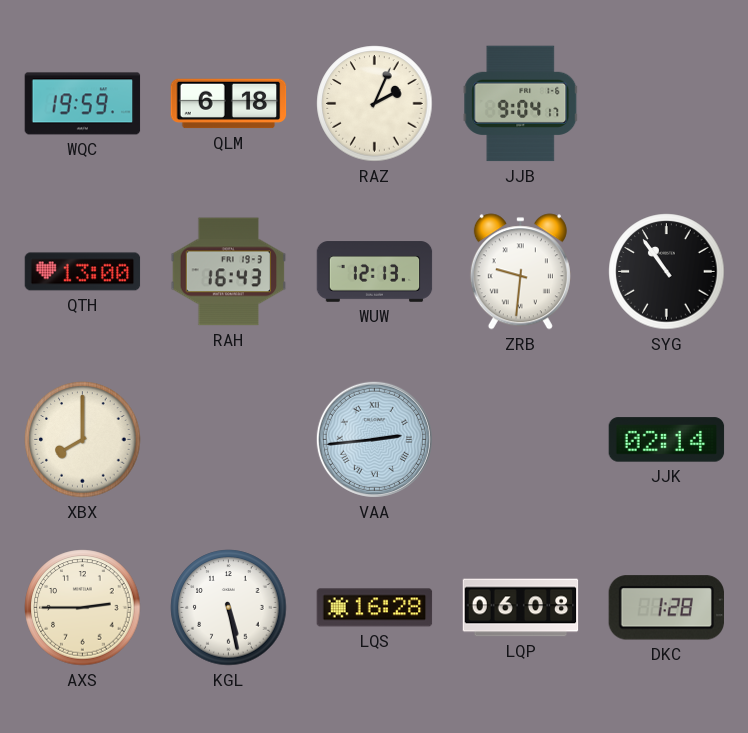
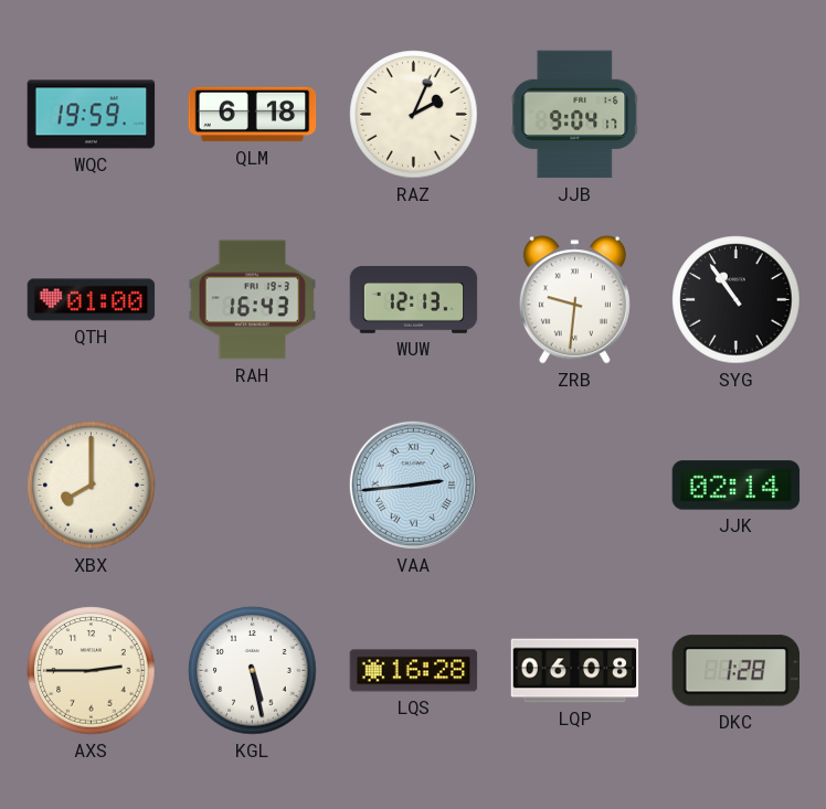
QTH: 13:00 -> 01:00 (92, 300)
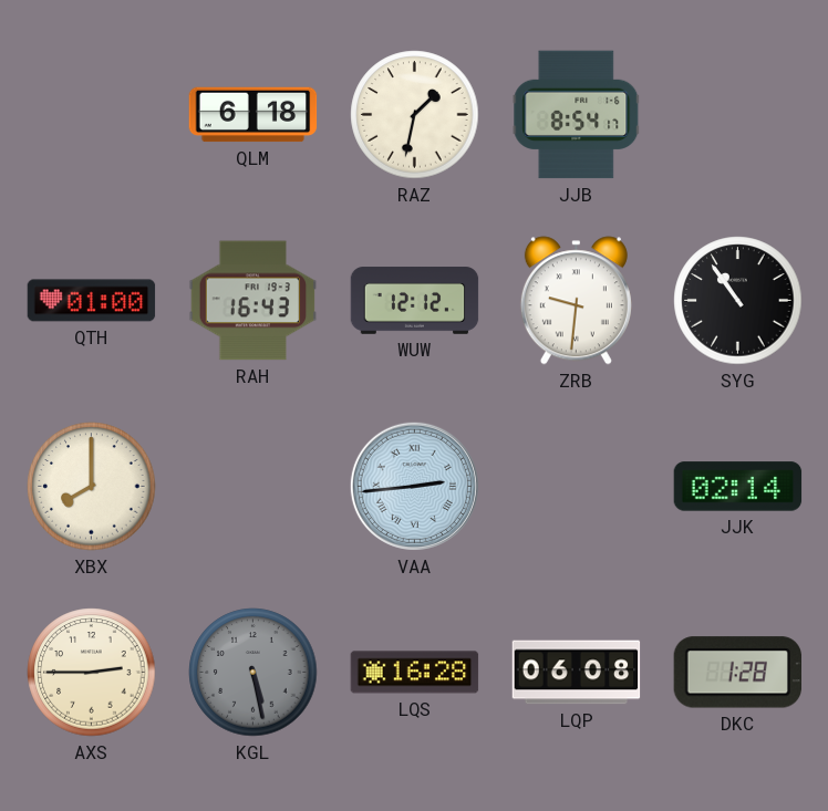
WQC: 19:59 -> none (92, 115)
RAZ: 2:04 -> 1:32 (415, 115)
JJB: 9:04 -> 8:54 (577, 115)
WUW: 12:13 -> 12:12 (415, 301)
KGL dial: white -> grey (253, 673)
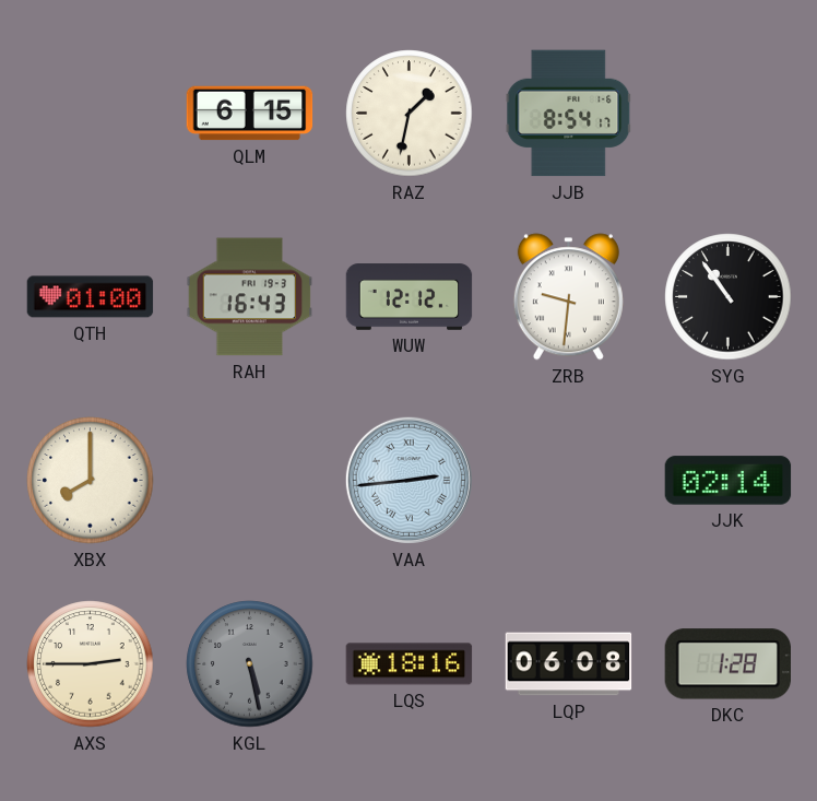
QLM: 6:18 -> 6:15 (250, 114)
LQS: 16:28 -> 18:16 (410, 664)
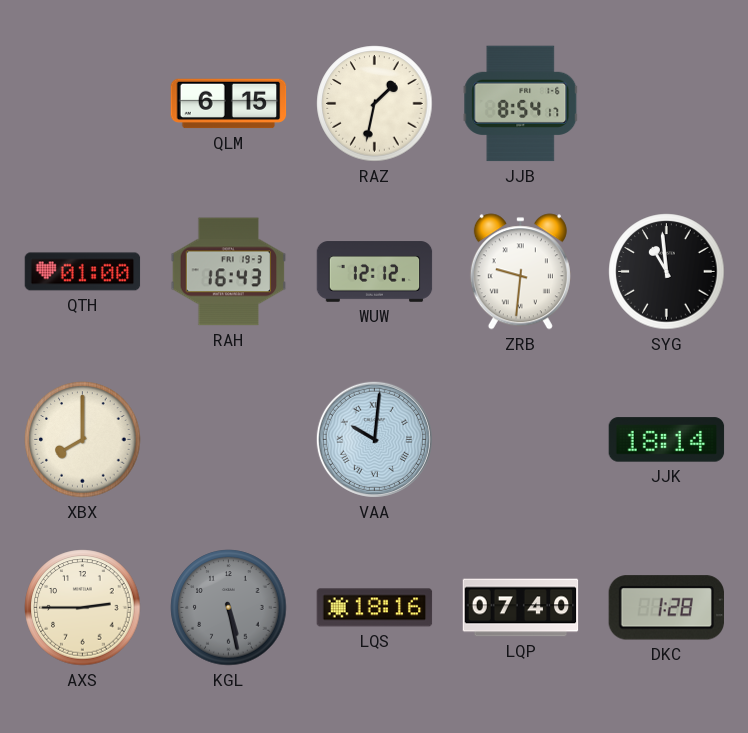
SYG: 10:54 -> 10:59 (667, 272)
VAA: 2:44 -> 10:01 (374, 439)
JJK: 02:14 -> 18:14 (667, 440)
LQP: 06:08 -> 07:40 (521, 608)
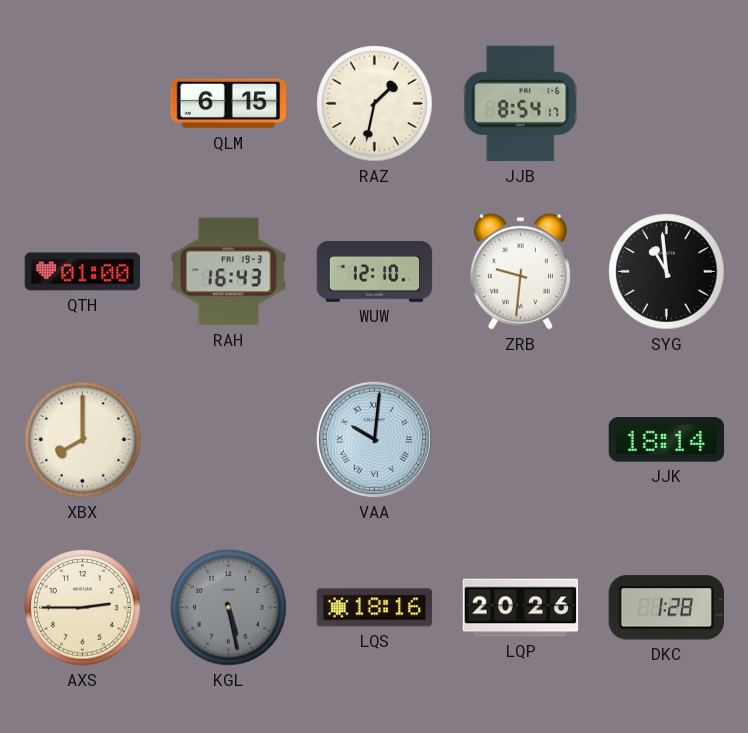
WUW: 12:12 -> 12:10 (375, 272)
LQP: 07:40 -> 20:26 (521, 608)
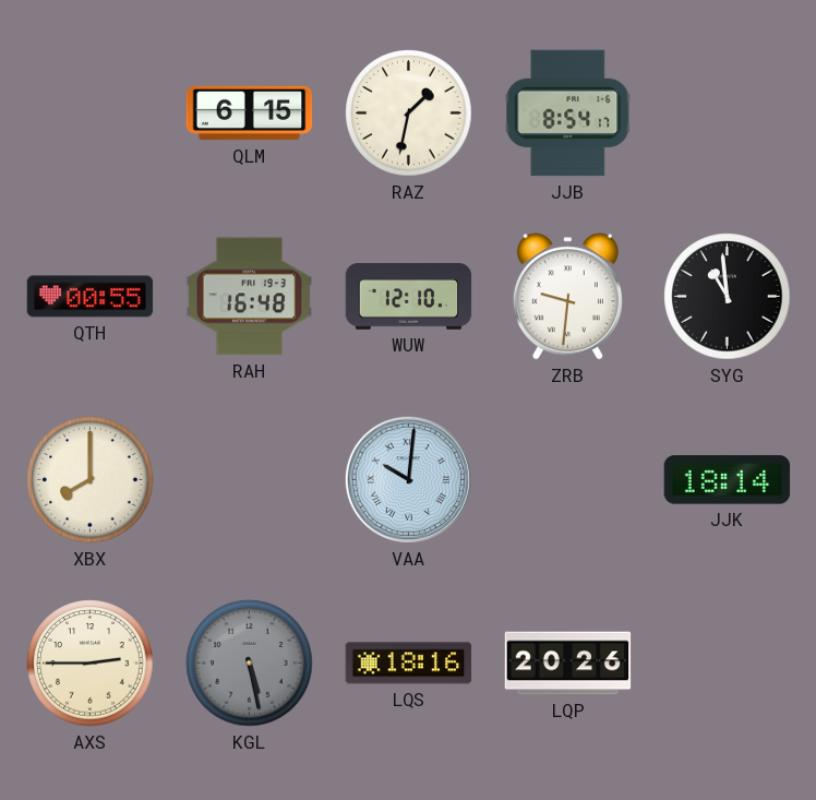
QTH: 01:00 -> 00:55 (91, 297)
RAH: 16:43 -> 16:48 (250, 297)
DKC: 1:28 -> none (666, 608)
